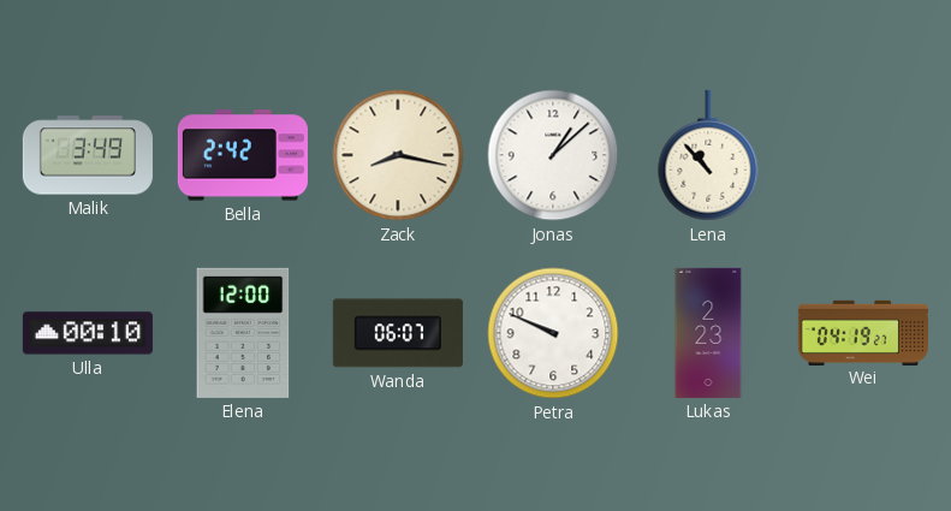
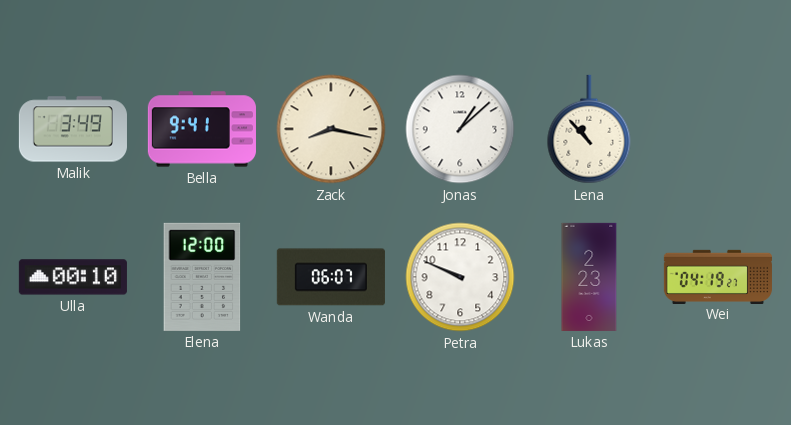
Bella: 2:42 -> 9:41 (202, 129)
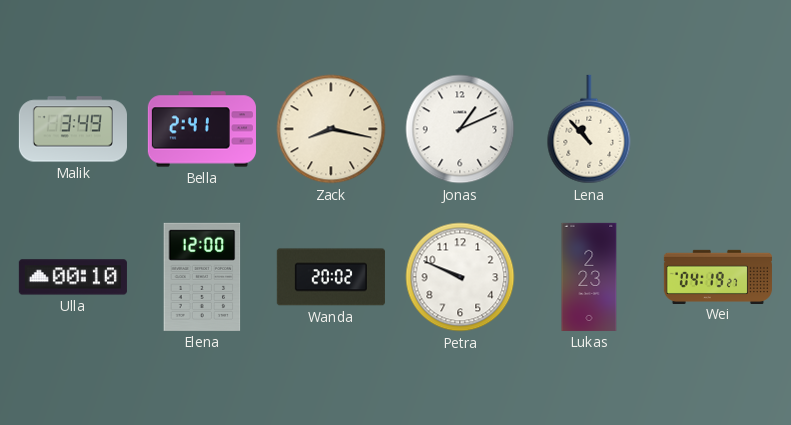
Bella: 9:41 -> 2:41 (202, 129)
Jonas: 1:08 -> 1:11 (460, 129)
Wanda: 06:07 -> 20:02 (331, 277)
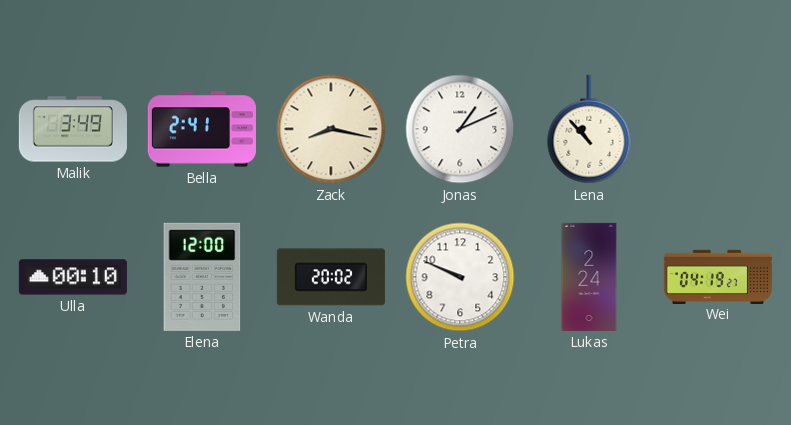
Lukas: 2:23 -> 2:24 (589, 277)
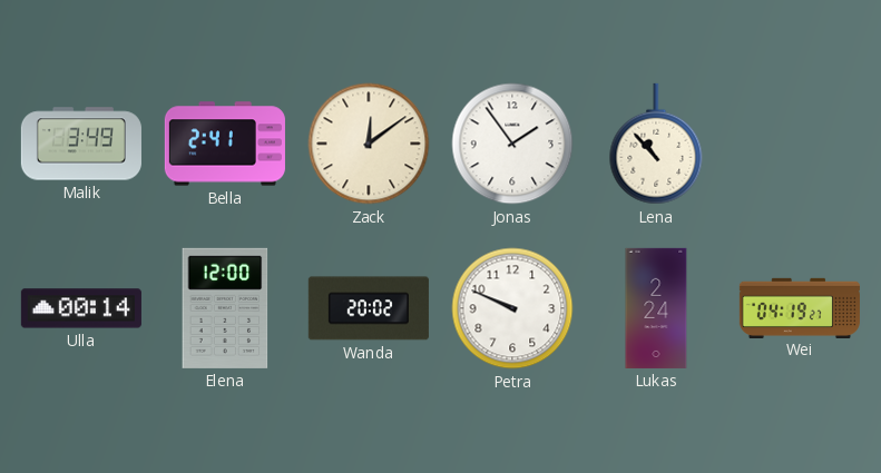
Zack: 8:17 -> 12:09 (369, 144)
Jonas: 1:11 -> 1:54 (512, 144)
Ulla: 00:10 -> 00:14 (81, 308)
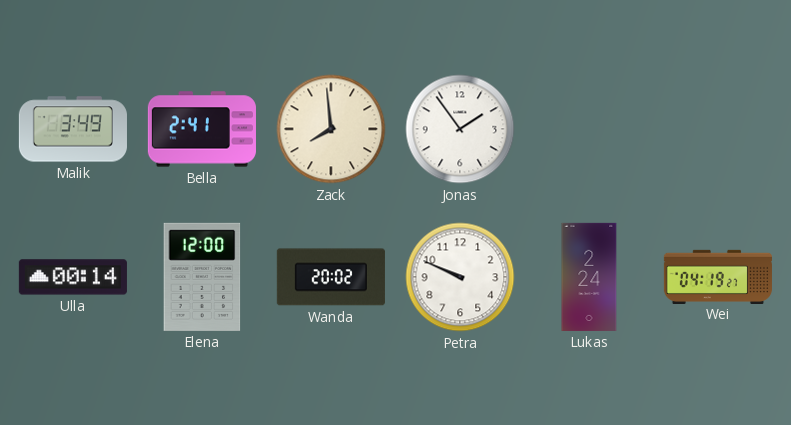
Zack: 12:09 -> 7:59 (331, 129)
Lena: 10:53 -> none (656, 144)
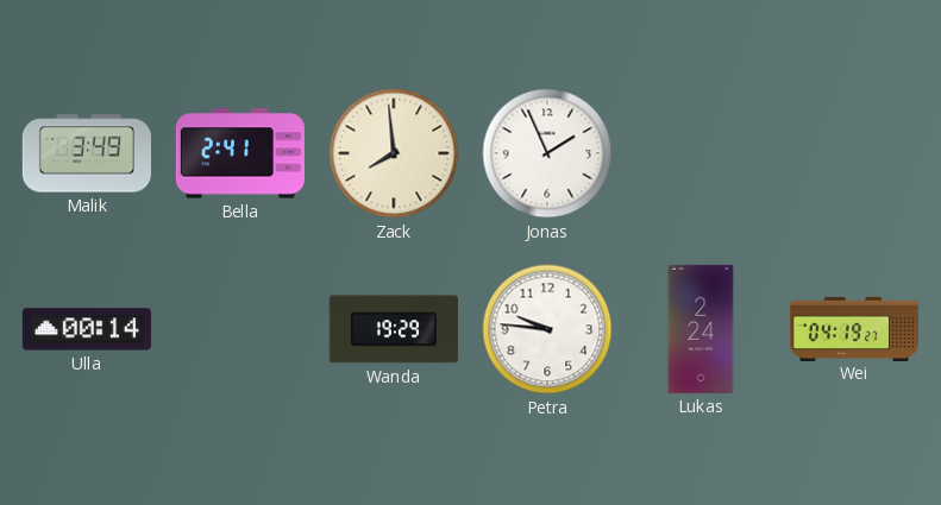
Jonas: 1:54 -> 1:56 (547, 153)
Elena: 12:00 -> none (202, 277)
Wanda: 20:02 -> 19:29 (394, 329)
Petra: 9:49 -> 9:46 (547, 329)
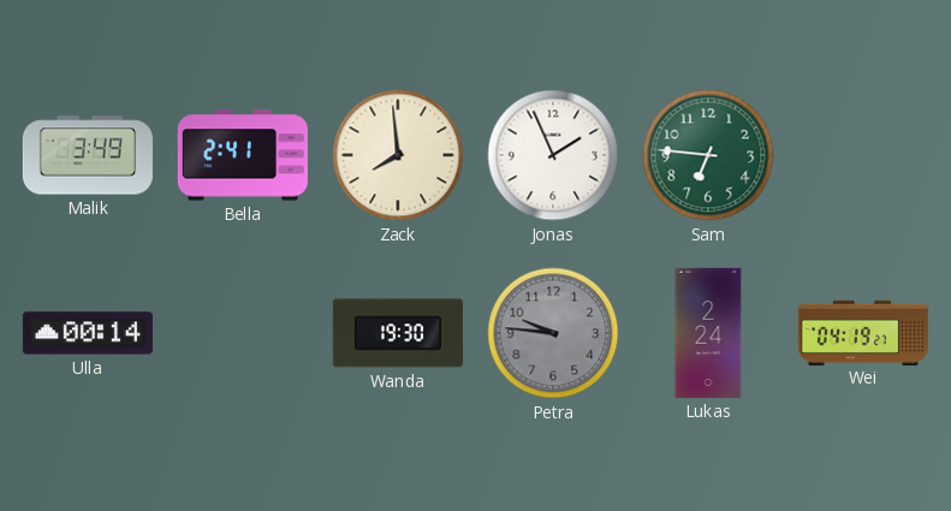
Sam: none -> 6:46 (708, 155)
Wanda: 19:29 -> 19:30 (398, 333)
Petra dial: white -> grey (553, 333)
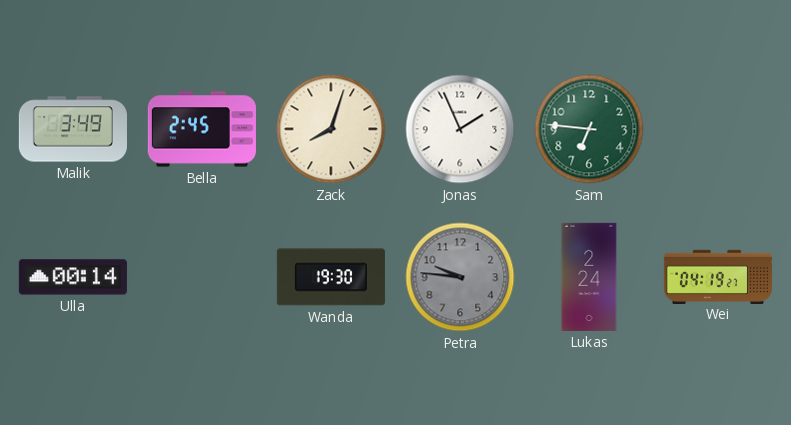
Bella: 2:41 -> 2:45 (202, 129)
Zack: 7:59 -> 8:03 (331, 129)
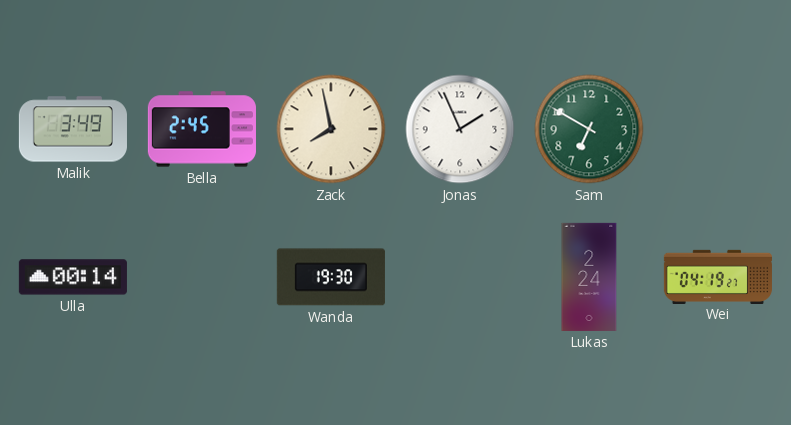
Zack: 8:03 -> 7:58 (331, 129)
Sam: 6:46 -> 6:50 (589, 129)
Petra: 9:46 -> none (460, 277)
